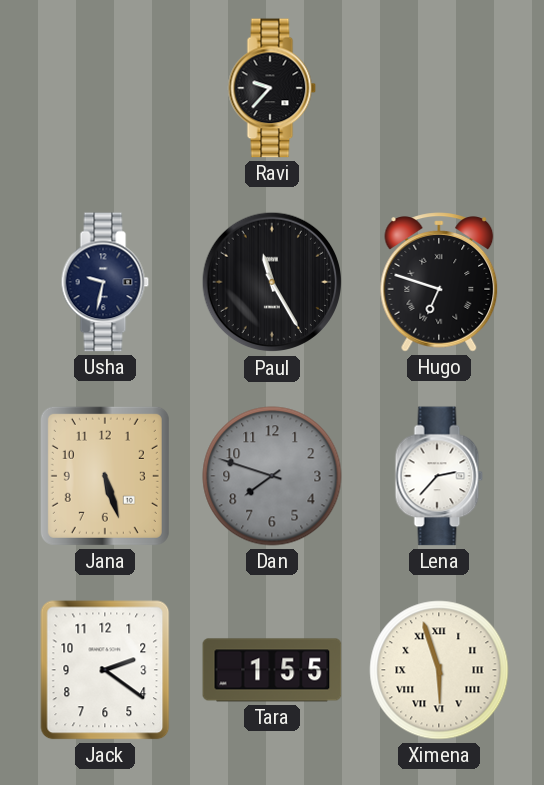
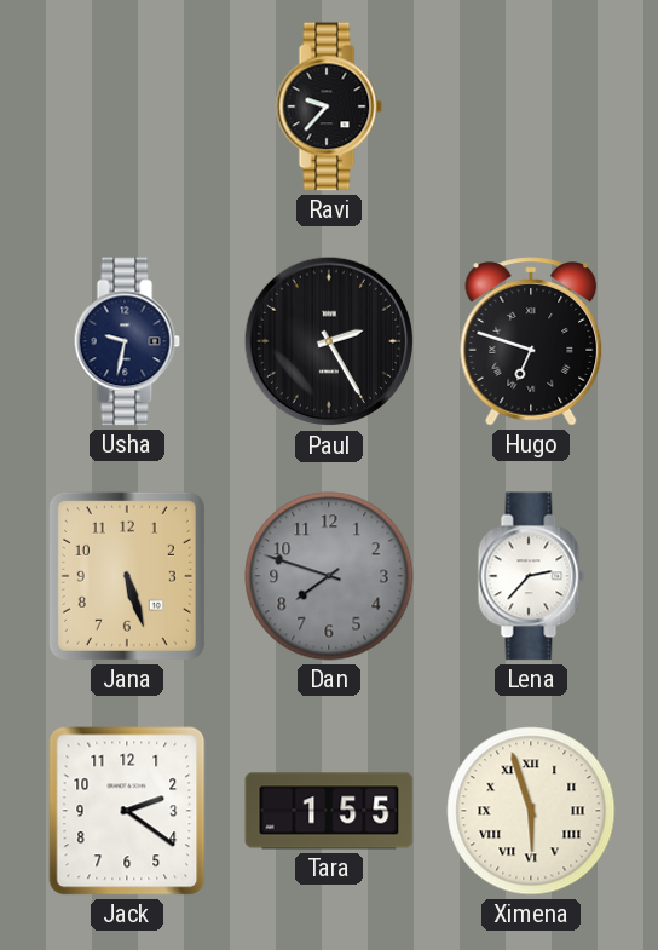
Paul: 11:25 -> 2:25 (329, 341)
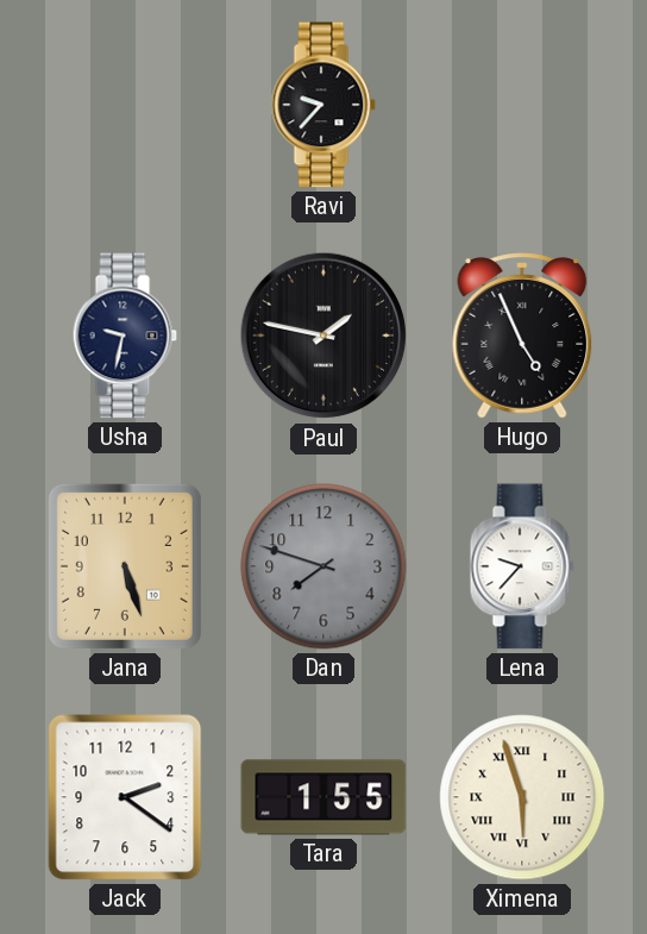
Paul: 2:25 -> 1:47 (323, 336)
Hugo: 6:48 -> 4:56 (522, 336)
Lena: 2:37 -> 9:37 (522, 566)
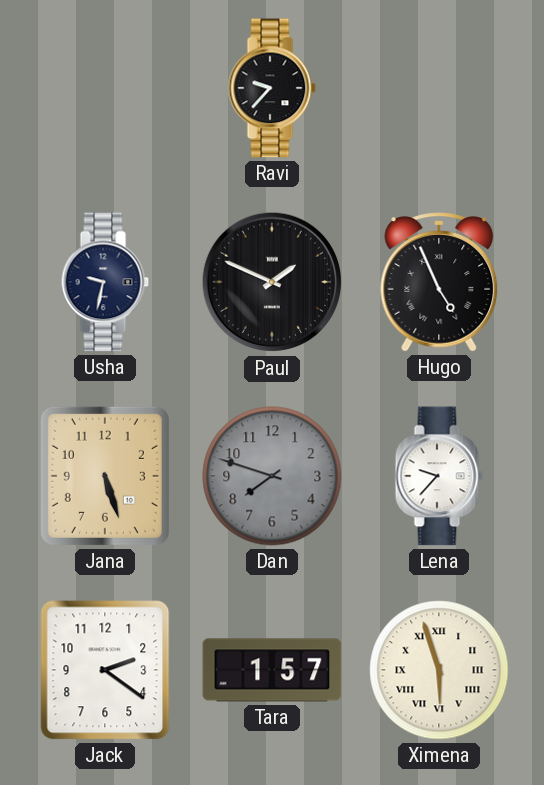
Paul: 1:47 -> 1:49 (272, 282)
Tara: 1:55 -> 1:57 (272, 670)
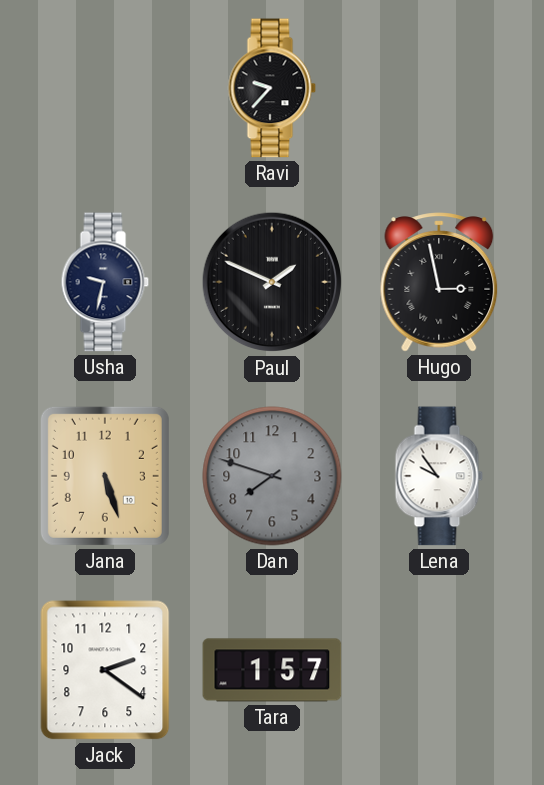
Hugo: 4:56 -> 2:58 (439, 282)
Lena: 9:37 -> 9:54 (439, 476)
Ximena: 5:57 -> none (439, 670)
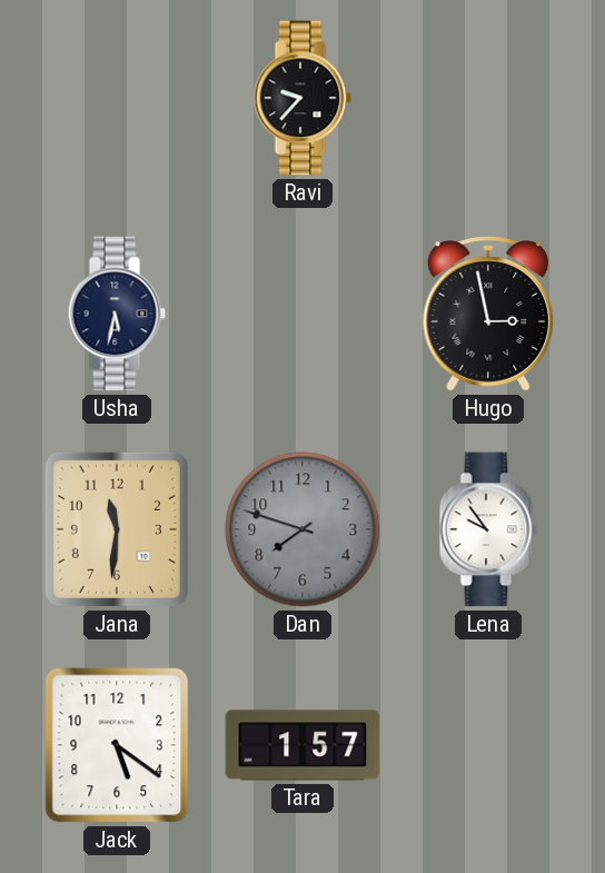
Usha: 9:32 -> 5:32 (117, 314)
Paul: 1:49 -> none (272, 282)
Jana: 5:27 -> 11:31 (117, 529)
Jack: 2:21 -> 5:21 (117, 745)
